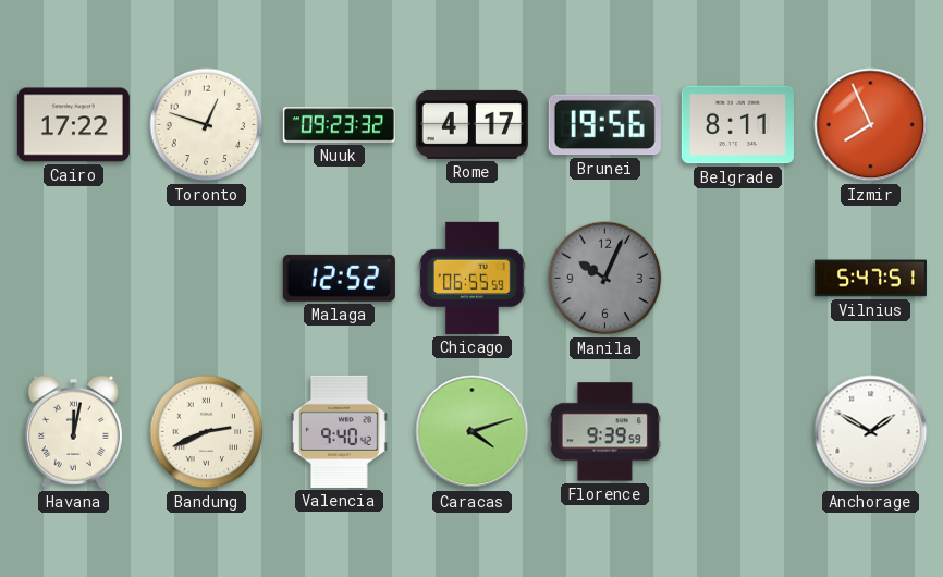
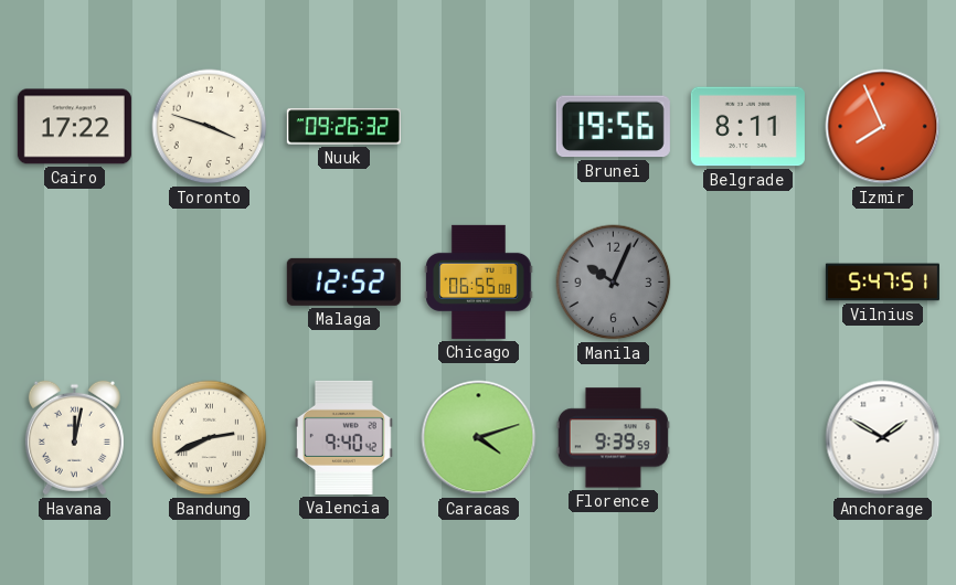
Toronto: 12:48 -> 3:48 (210, 127)
Nuuk: 09:23 -> 09:26 (343, 127)
Rome: 4:17 -> none (471, 124)
Chicago: 06:55:59 -> 06:55:08 (479, 281)
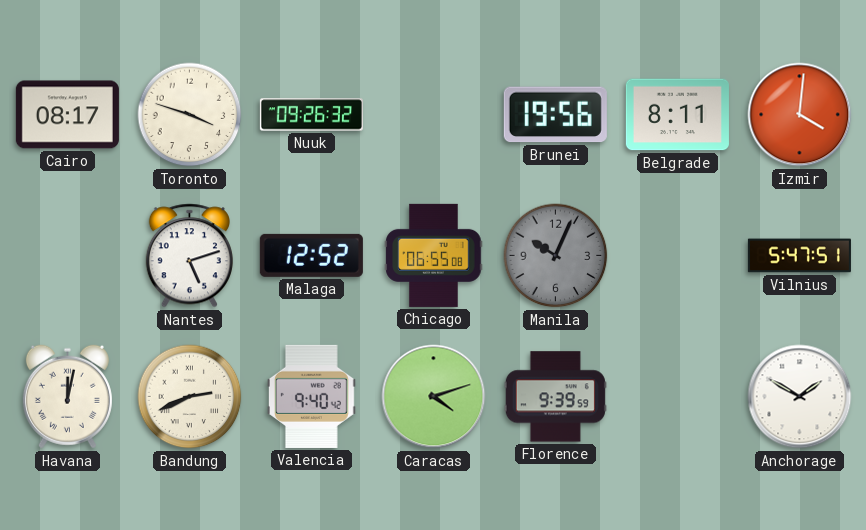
Cairo: 17:22 -> 08:17 (67, 115)
Izmir: 7:56 -> 4:01 (800, 115)
Nantes: none -> 5:12 (189, 256)
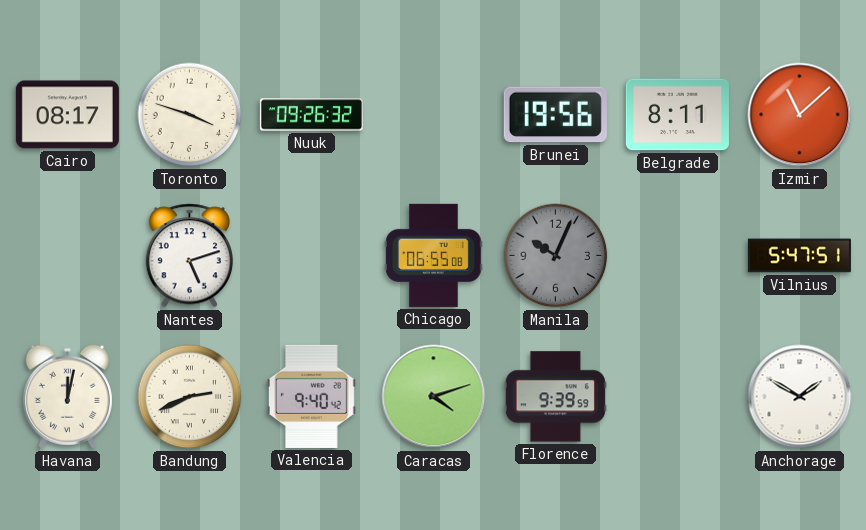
Izmir: 4:01 -> 11:08 (800, 115)
Malaga: 12:52 -> none (311, 255)
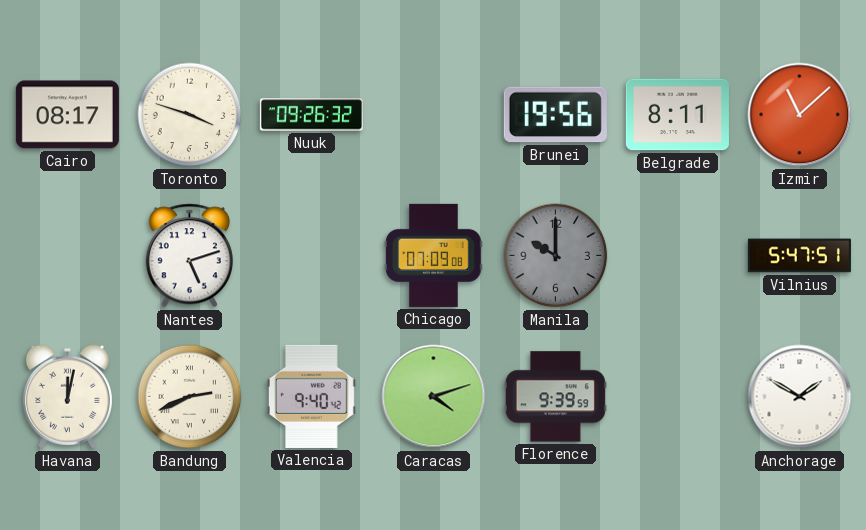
Chicago: 06:55 -> 07:09 (434, 255)
Manila: 10:04 -> 10:00 (556, 256)
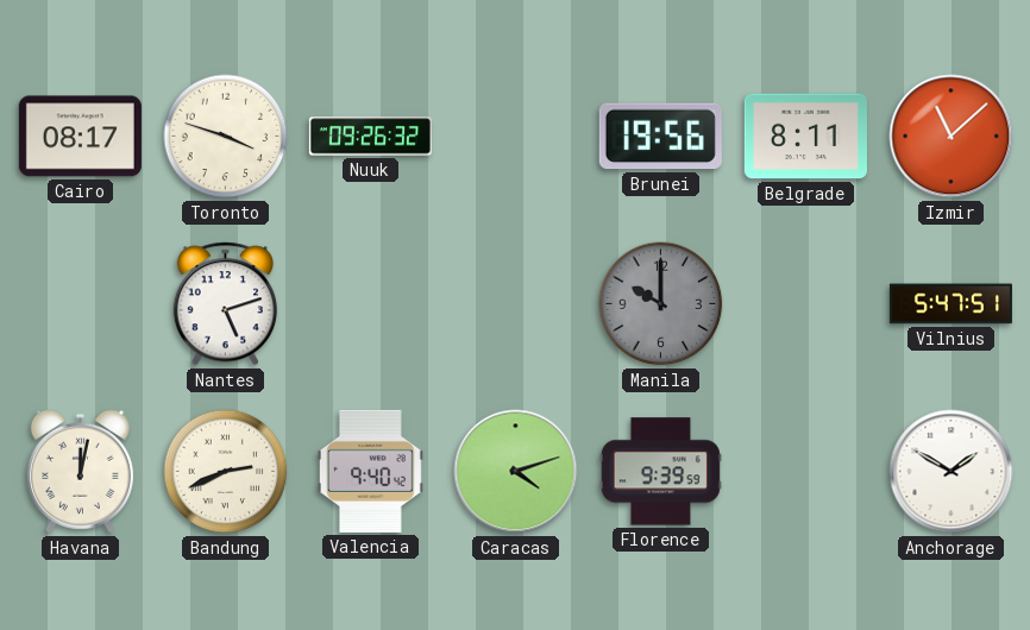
Chicago: 07:09 -> none (434, 255)
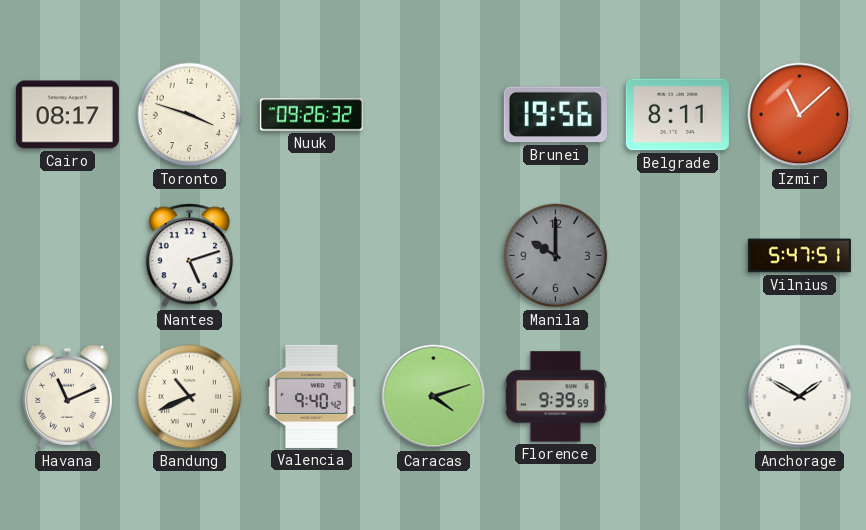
Havana: 12:02 -> 11:11 (67, 397)
Bandung: 2:41 -> 10:41 (190, 397)
